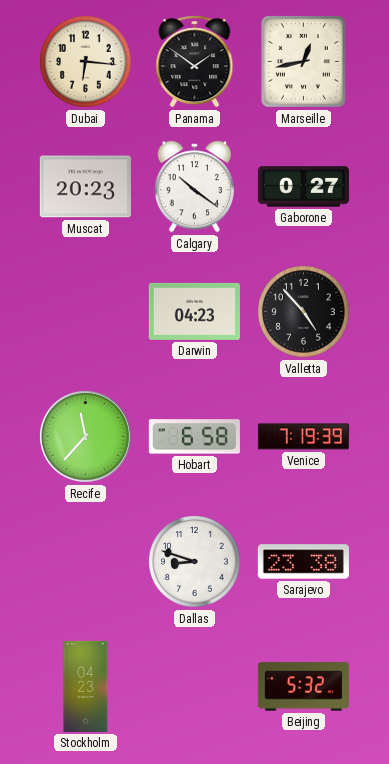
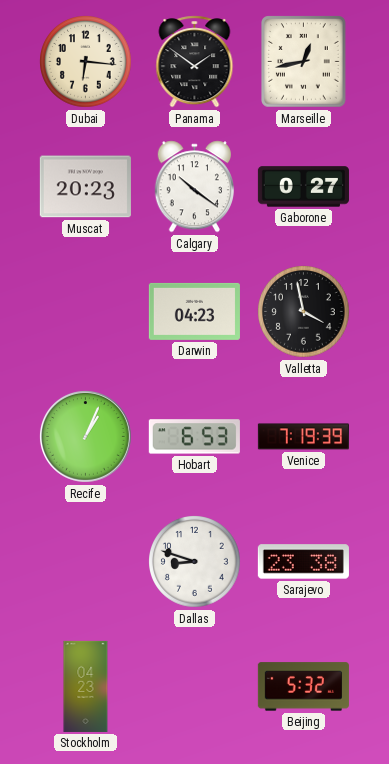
Valletta: 4:53 -> 3:58 (304, 312)
Recife: 11:37 -> 1:04 (86, 437)
Hobart: 6:58 -> 6:53 (194, 437)
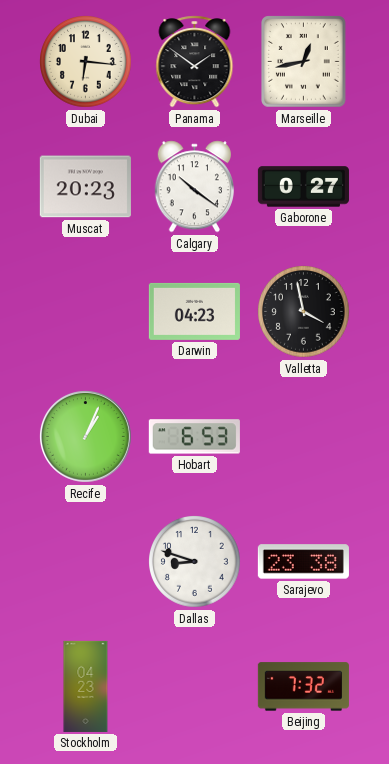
Venice: 7:19 -> none (303, 437)
Beijing: 5:32 -> 7:32 (303, 687)
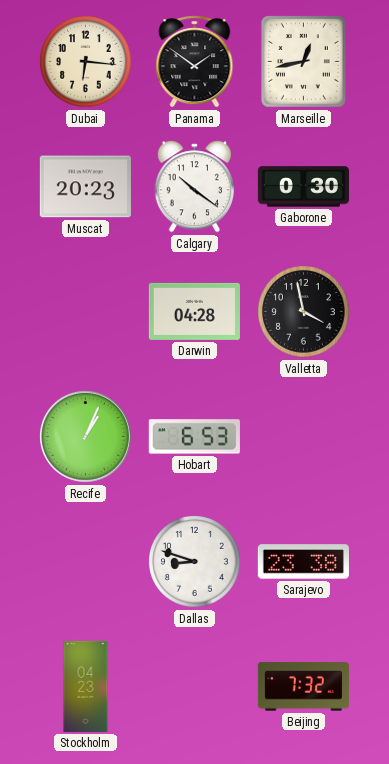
Gaborone: 0:27 -> 0:30 (303, 187)
Darwin: 04:23 -> 04:28 (194, 311)
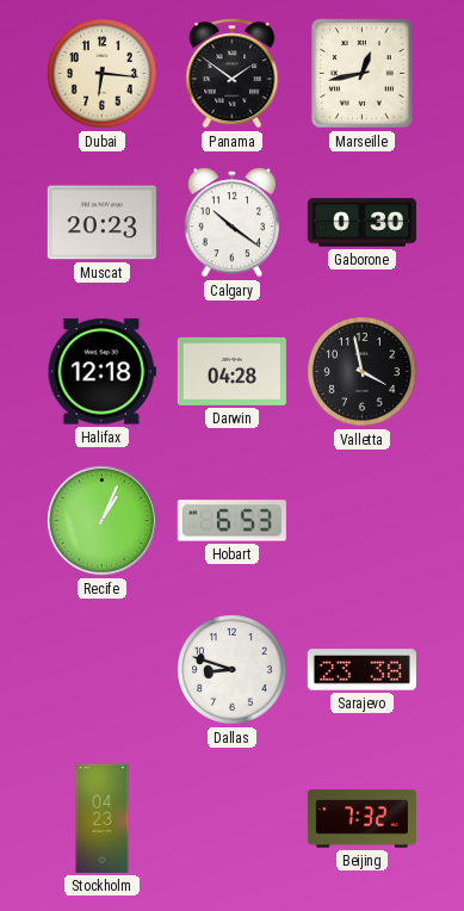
Halifax: none -> 12:18 (101, 372)
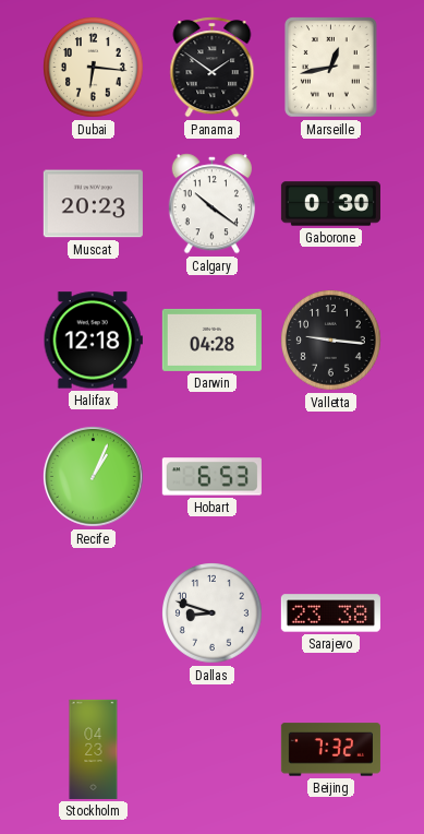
Valletta: 3:58 -> 9:16 (331, 341)
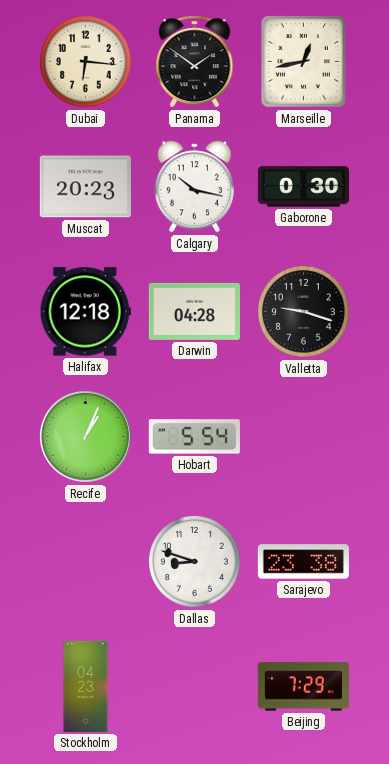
Calgary: 10:21 -> 10:17 (194, 187)
Valletta: 9:16 -> 9:18 (304, 312)
Hobart: 6:53 -> 5:54 (194, 437)
Beijing: 7:32 -> 7:29 (303, 687)
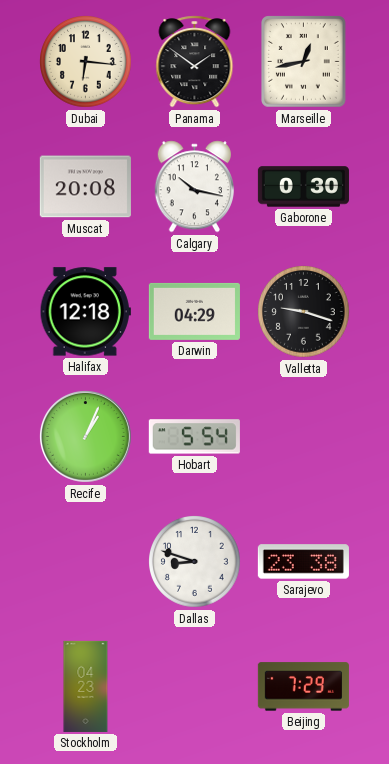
Muscat: 20:23 -> 20:08 (85, 187)
Darwin: 04:28 -> 04:29 (194, 311)
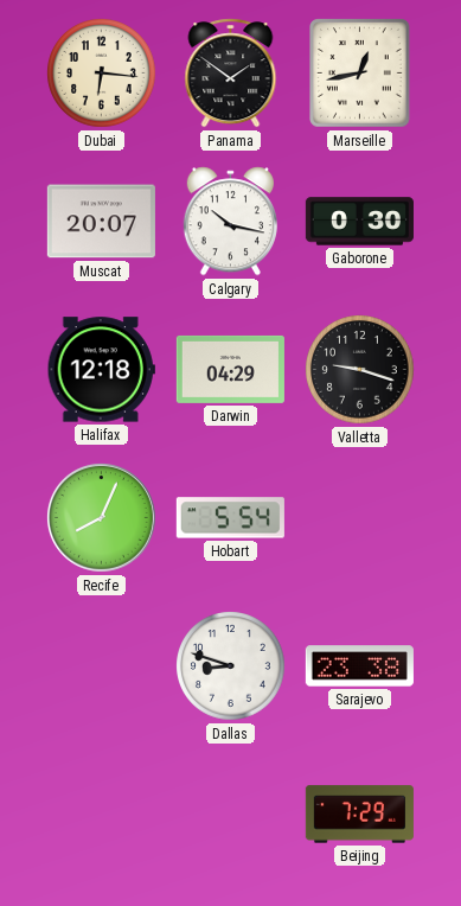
Muscat: 20:08 -> 20:07 (101, 222)
Recife: 1:04 -> 8:04 (102, 518)
Stockholm: 04:23 -> none (86, 686)
